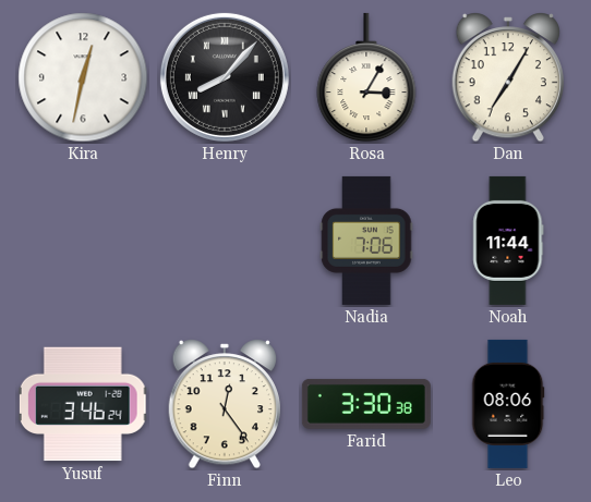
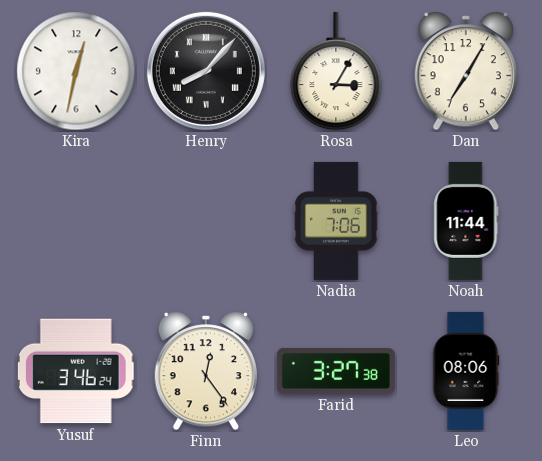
Farid: 3:30 -> 3:27 (336, 371)
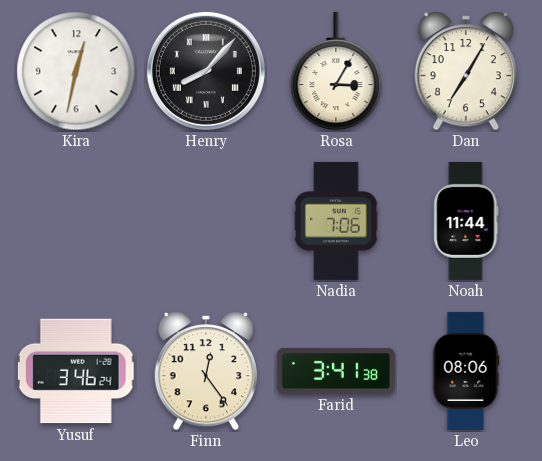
Farid: 3:27 -> 3:41 (336, 371)
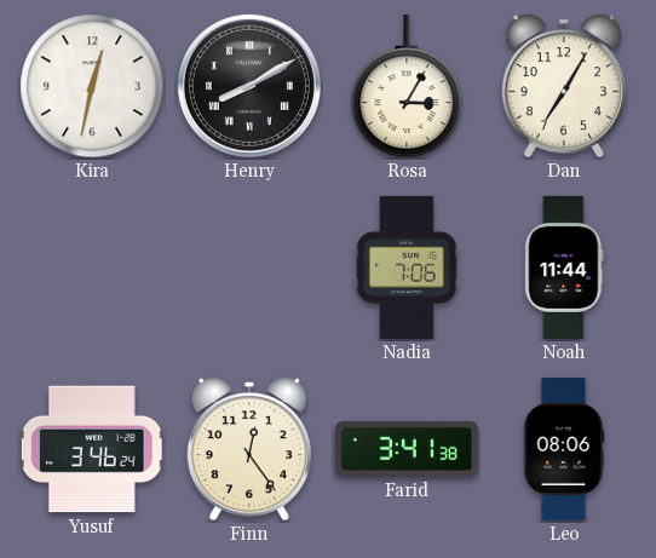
Henry: 8:07 -> 8:10 (249, 86)
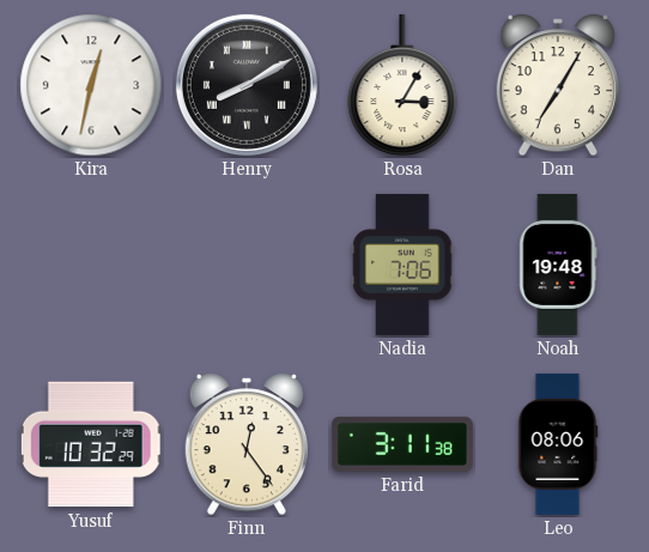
Noah: 11:44 -> 19:48 (558, 265)
Yusuf: 3:46 -> 10:32 (91, 444)
Farid: 3:41 -> 3:11 (402, 444)
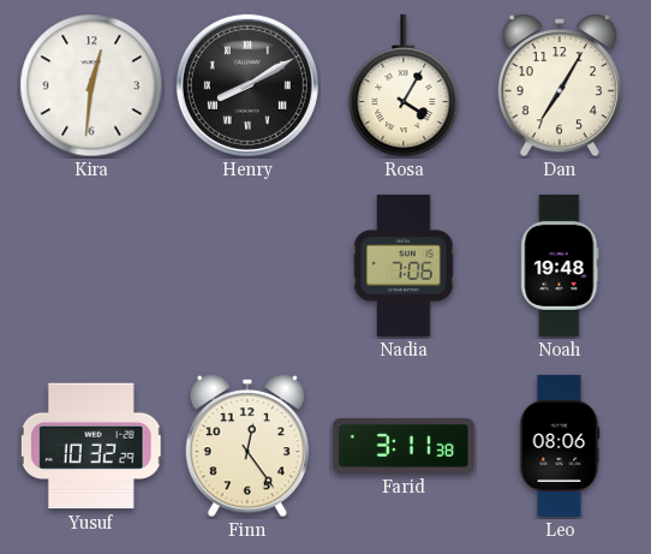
Kira: 12:32 -> 12:31 (91, 85)
Rosa: 3:05 -> 4:05 (404, 85)
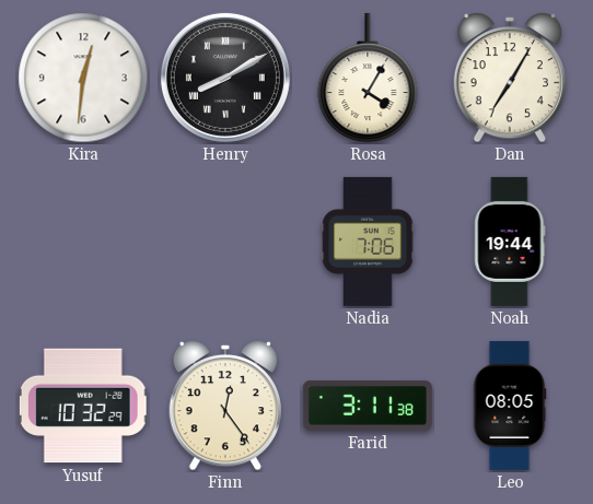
Noah: 19:48 -> 19:44 (510, 242)
Leo: 08:06 -> 08:05 (510, 406)
